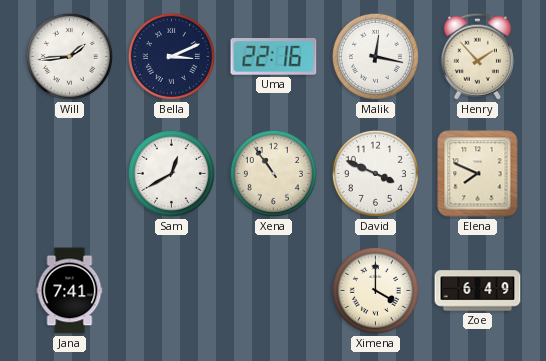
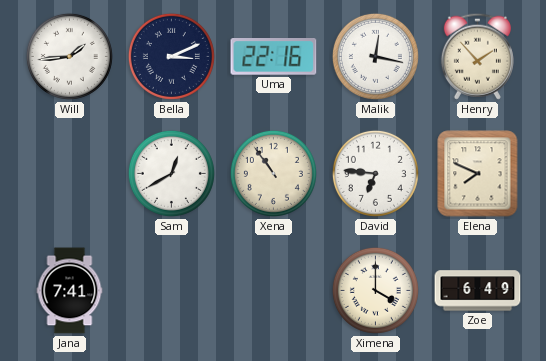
David: 3:49 -> 6:46 (375, 173)
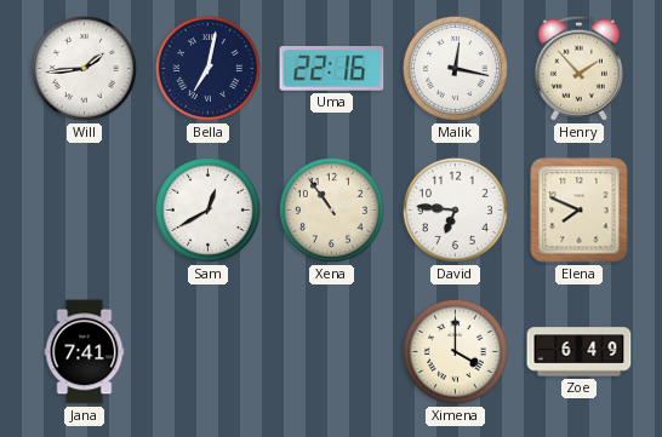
Bella: 3:11 -> 7:02 (207, 68)
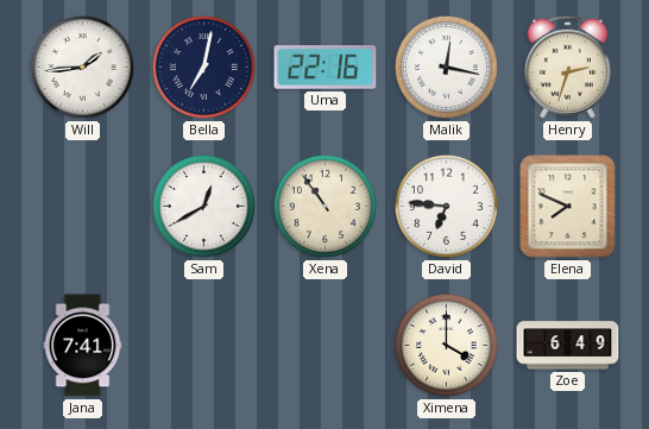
Henry: 1:53 -> 2:33 (567, 67)
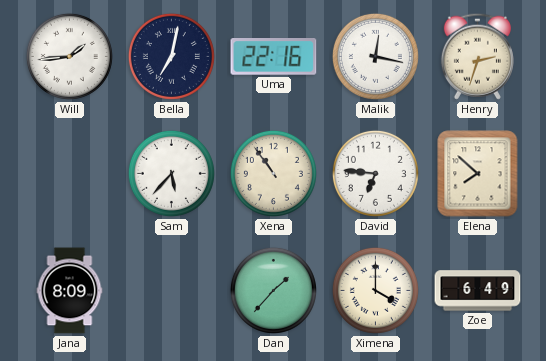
Sam: 12:40 -> 5:37 (171, 173)
Elena: 7:49 -> 7:52 (478, 174)
Jana: 7:41 -> 8:09 (70, 291)
Dan: none -> 1:37 (273, 290)
